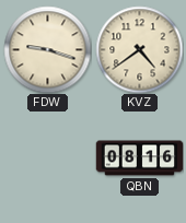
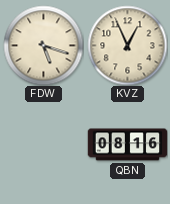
FDW: 9:18 -> 5:18 (43, 45)
KVZ: 4:39 -> 12:56 (127, 45)
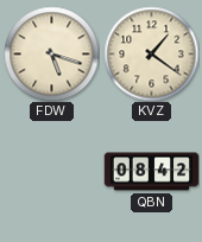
KVZ: 12:56 -> 1:21 (151, 53)
QBN: 08:16 -> 08:42 (151, 172)
